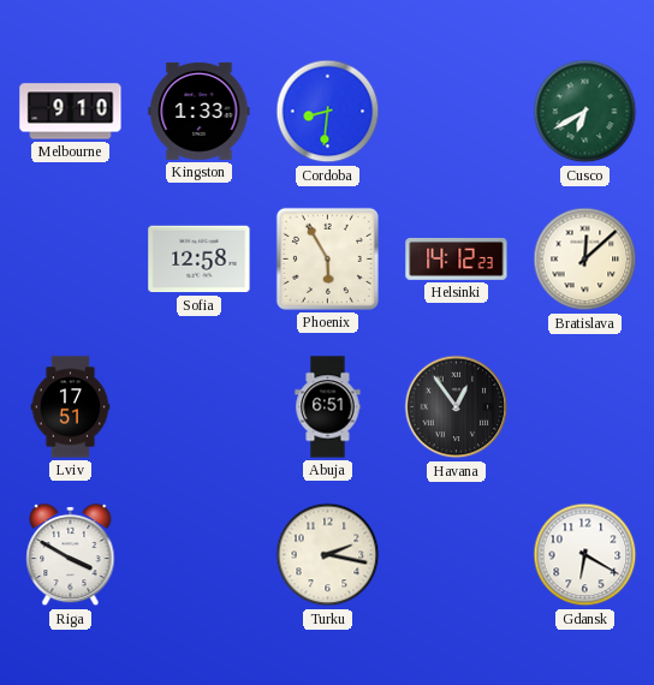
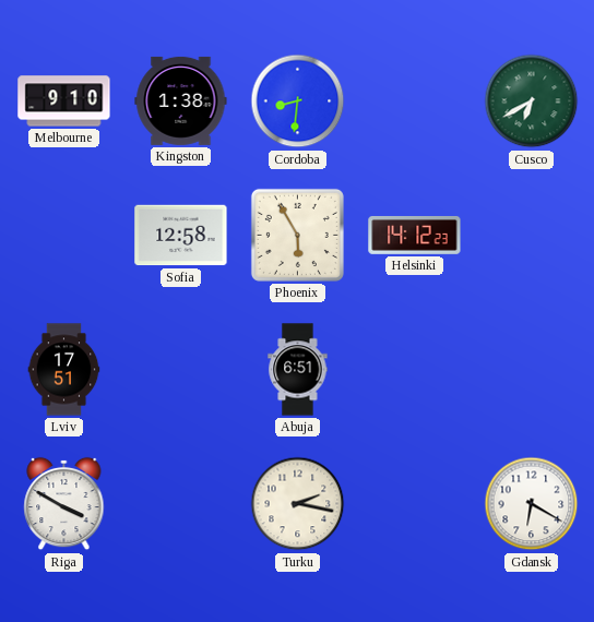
Kingston: 1:33 -> 1:38 (181, 100)
Bratislava: 12:08 -> none (585, 260)
Havana: 12:54 -> none (457, 407)
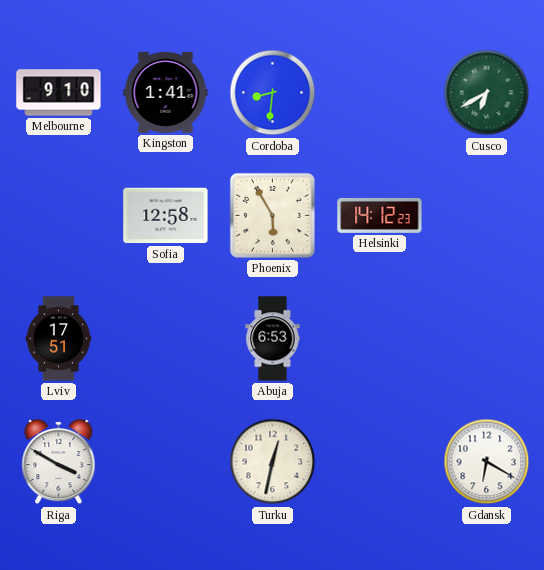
Kingston: 1:38 -> 1:41 (166, 92)
Abuja: 6:51 -> 6:53 (273, 339)
Turku: 2:17 -> 12:32 (273, 462)
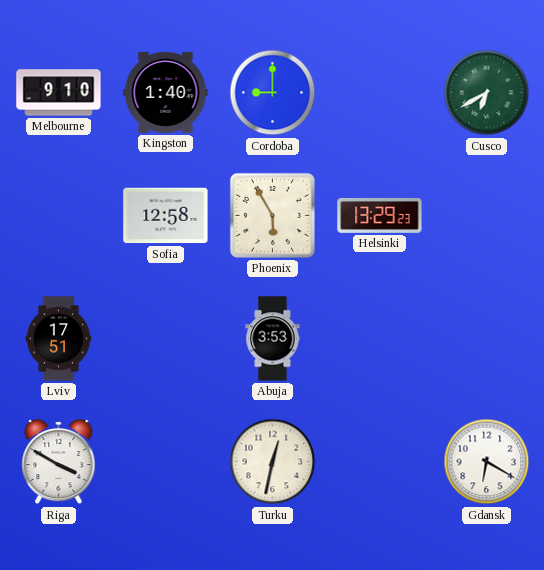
Kingston: 1:41 -> 1:40 (166, 92)
Cordoba: 8:31 -> 9:00 (273, 93)
Helsinki: 14:12 -> 13:29 (380, 216)
Abuja: 6:53 -> 3:53 (273, 339)
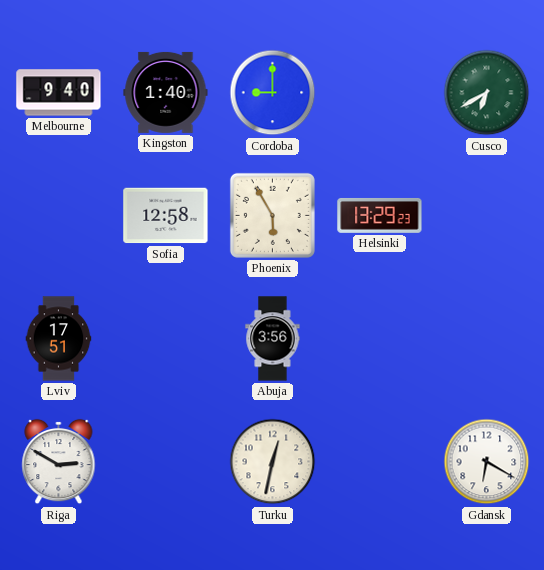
Melbourne: 9:10 -> 9:40 (59, 93)
Abuja: 3:53 -> 3:56 (273, 339)
Riga: 3:50 -> 2:50 (59, 462)
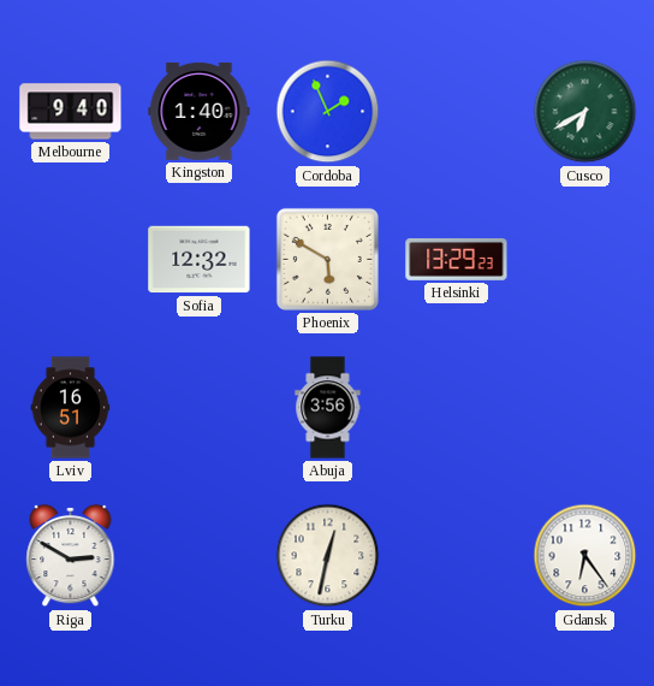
Cordoba: 9:00 -> 1:56 (328, 112)
Sofia: 12:58 -> 12:32 (200, 260)
Phoenix: 5:55 -> 5:50 (327, 259)
Lviv: 17:51 -> 16:51 (71, 408)
Gdansk: 6:20 -> 6:24 (585, 556)
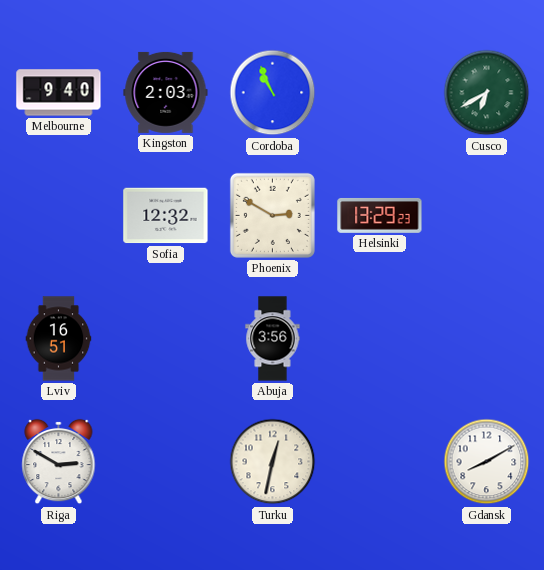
Kingston: 1:40 -> 2:03 (166, 92)
Cordoba: 1:56 -> 10:56 (273, 93)
Phoenix: 5:50 -> 2:50 (272, 215)
Gdansk: 6:24 -> 8:10 (487, 462)
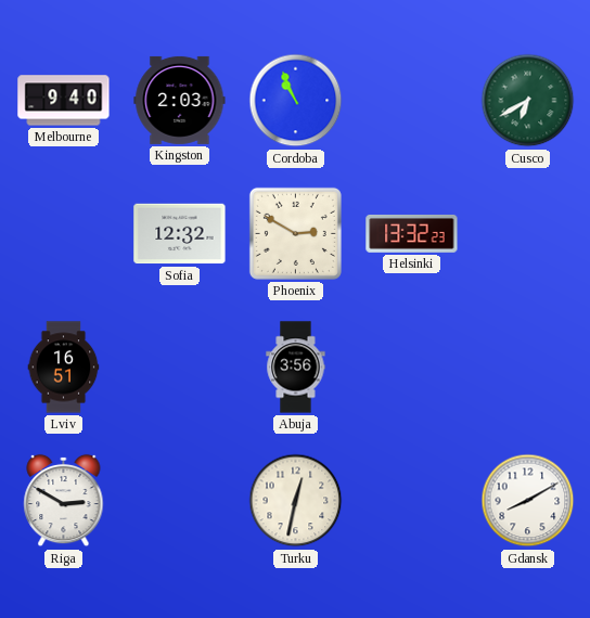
Helsinki: 13:29 -> 13:32 (412, 234)
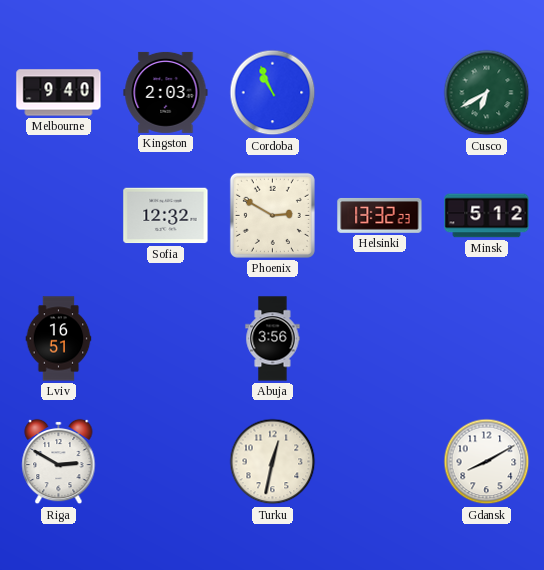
Minsk: none -> 5:12 (487, 216)
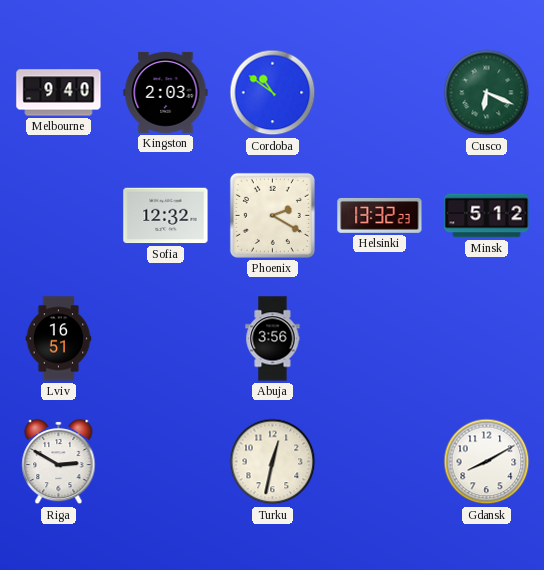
Cordoba: 10:56 -> 10:51 (273, 93)
Cusco: 6:40 -> 6:19 (487, 93)
Phoenix: 2:50 -> 2:20 (272, 215)
